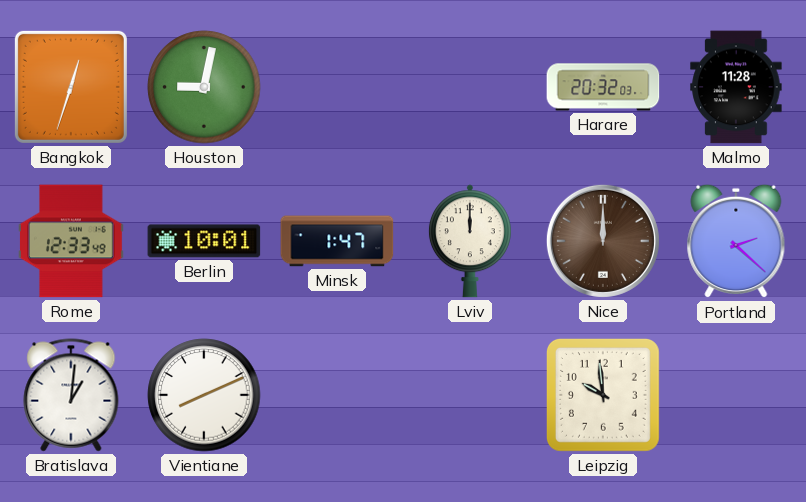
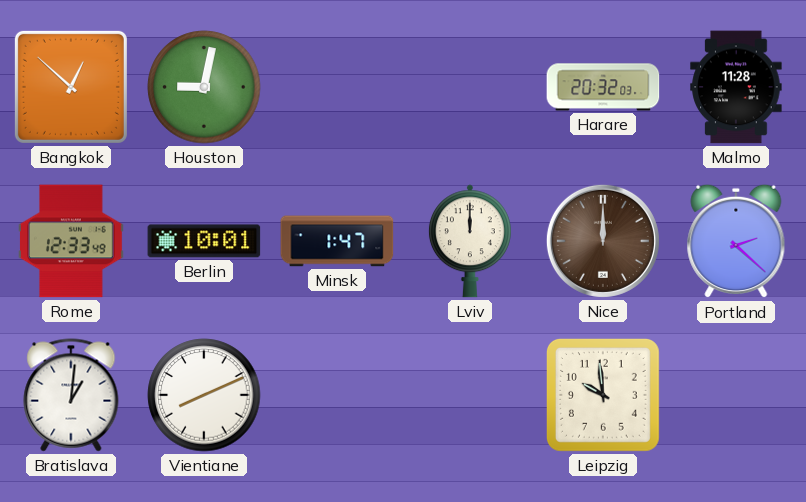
Bangkok: 12:33 -> 12:52 (71, 87)
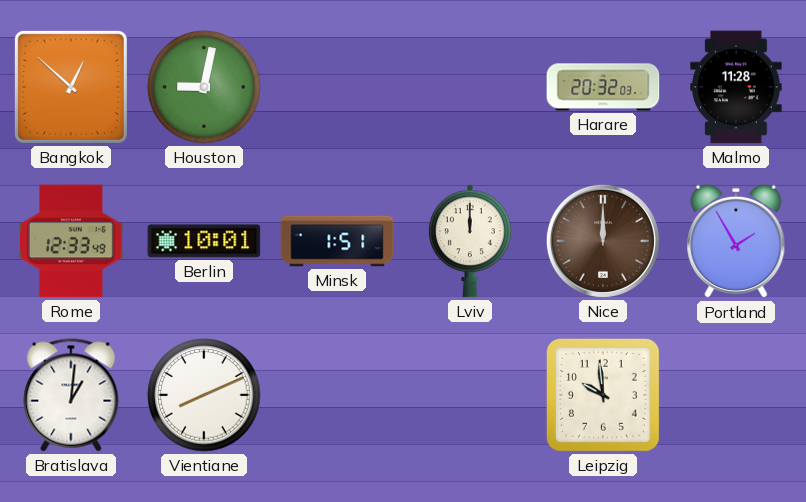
Minsk: 1:47 -> 1:51 (337, 241)
Portland: 2:22 -> 1:55 (736, 241)
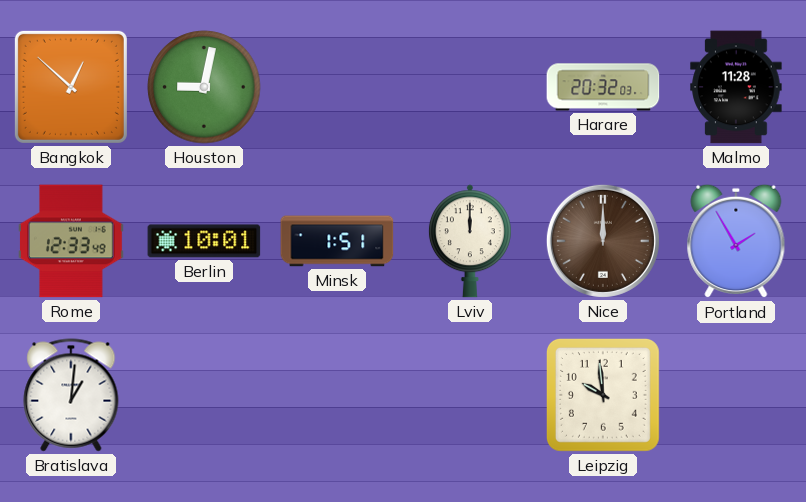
Vientiane: 8:11 -> none (204, 395)
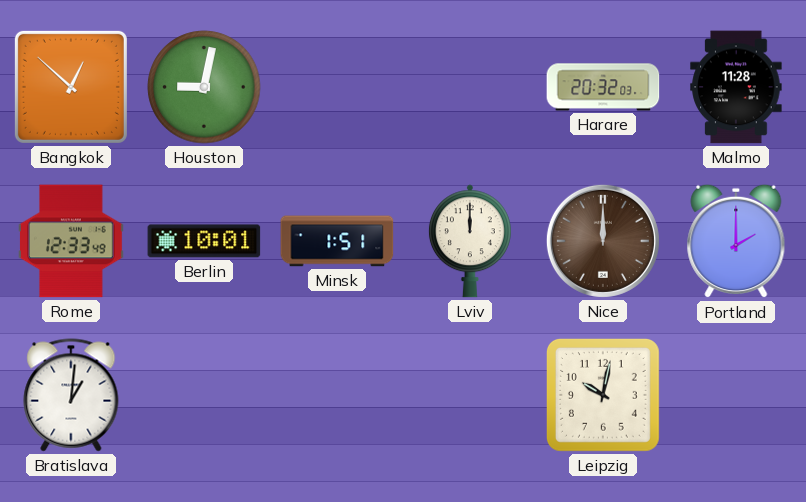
Portland: 1:55 -> 2:00 (736, 241)
Leipzig: 9:59 -> 10:02 (603, 395)
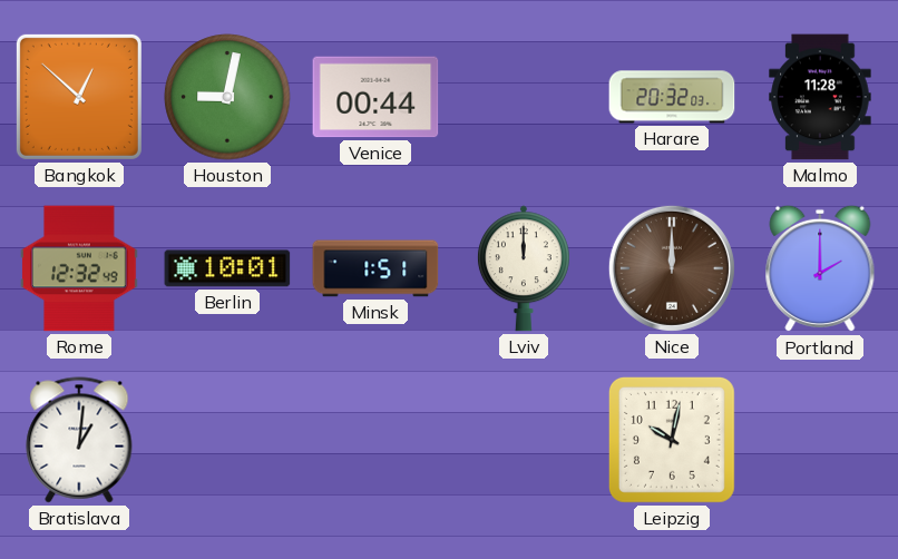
Venice: none -> 00:44 (375, 97)
Rome: 12:33 -> 12:32 (79, 268)
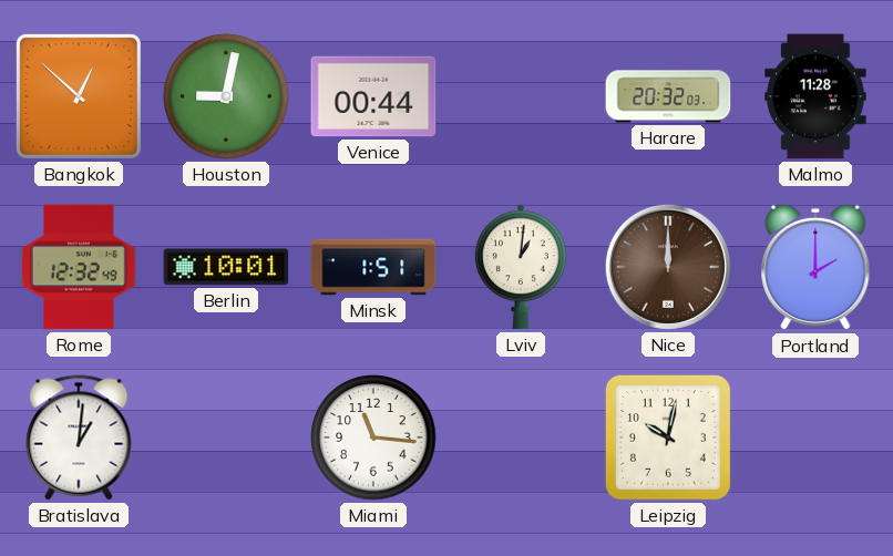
Lviv: 12:00 -> 1:01 (521, 267)
Miami: none -> 11:16 (373, 437)
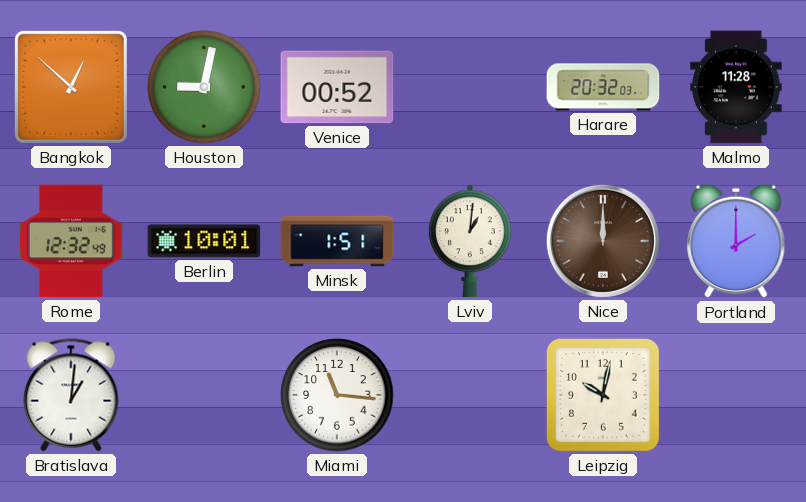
Venice: 00:44 -> 00:52 (337, 87)
